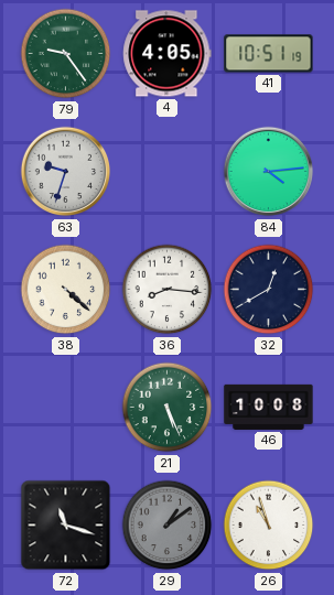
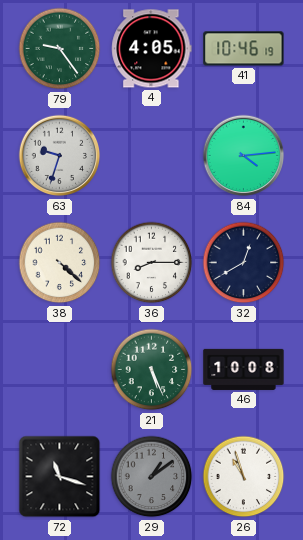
41: 10:51 -> 10:46 (244, 49)
36: 8:16 -> 8:15 (152, 263)
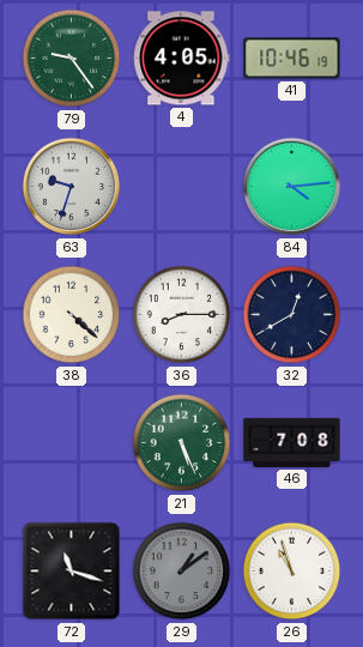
46: 10:08 -> 7:08 (292, 442)
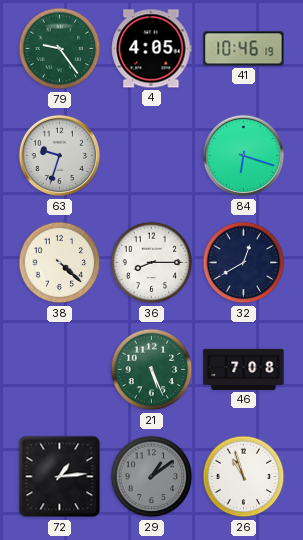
84: 4:14 -> 6:18 (244, 156)
72: 11:18 -> 1:14 (60, 477)
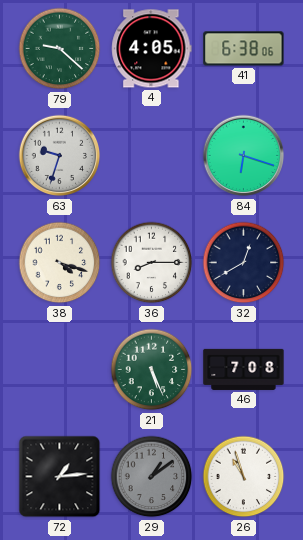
79: 9:24 -> 9:22 (60, 49)
41: 10:46 -> 6:38 (244, 49)
38: 4:22 -> 4:18 (60, 263)
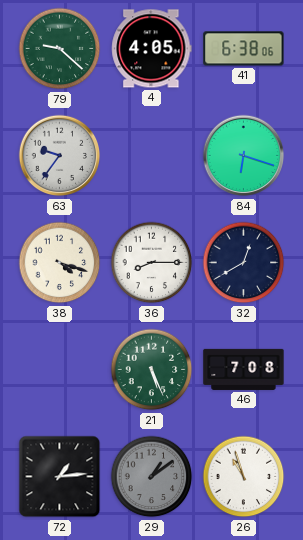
63: 9:33 -> 9:36 (60, 156)
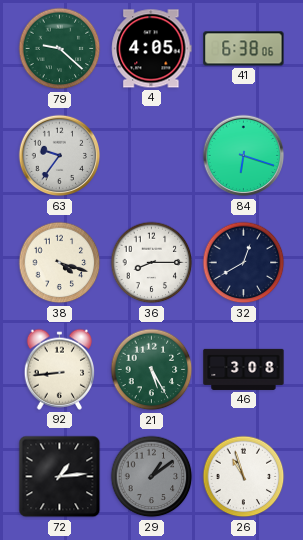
92: none -> 8:44 (59, 369)
21: 5:26 -> 5:25 (152, 370)
46: 7:08 -> 3:08 (244, 369)
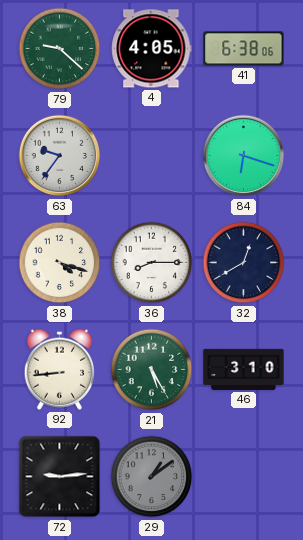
46: 3:08 -> 3:10 (244, 369)
72: 1:14 -> 9:14 (60, 477)
26: 10:57 -> none (244, 477)
